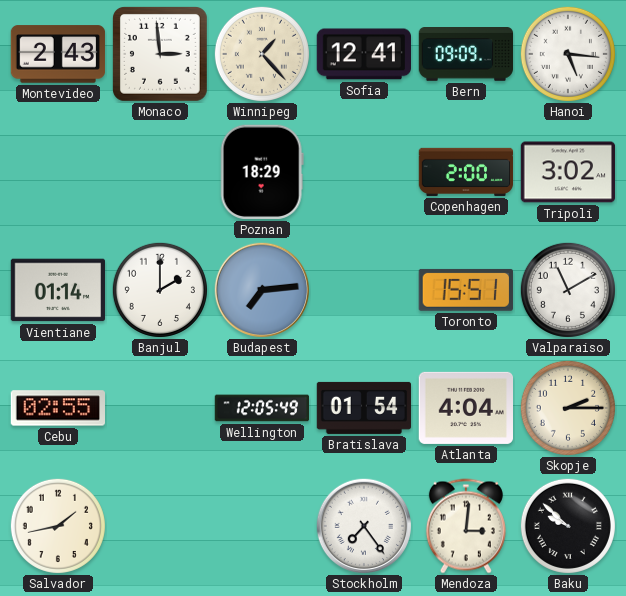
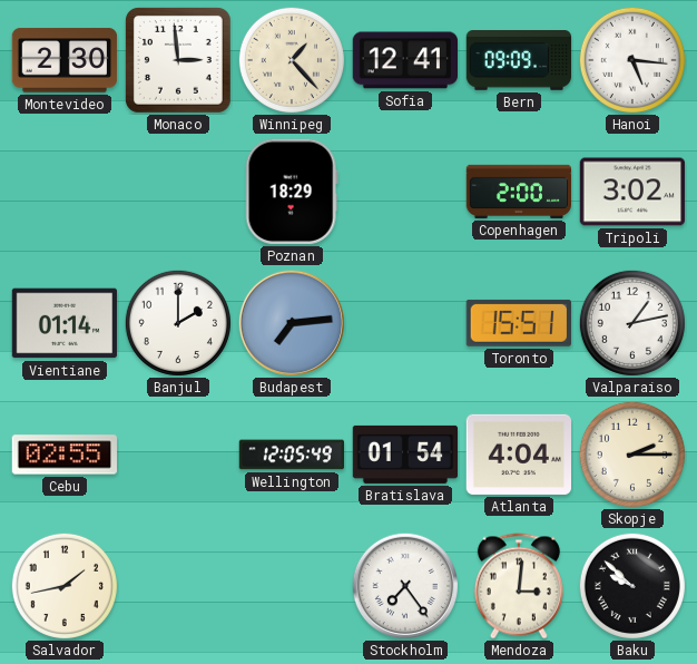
Montevideo: 2:43 -> 2:30 (65, 60)
Valparaiso: 11:10 -> 1:13 (632, 323)
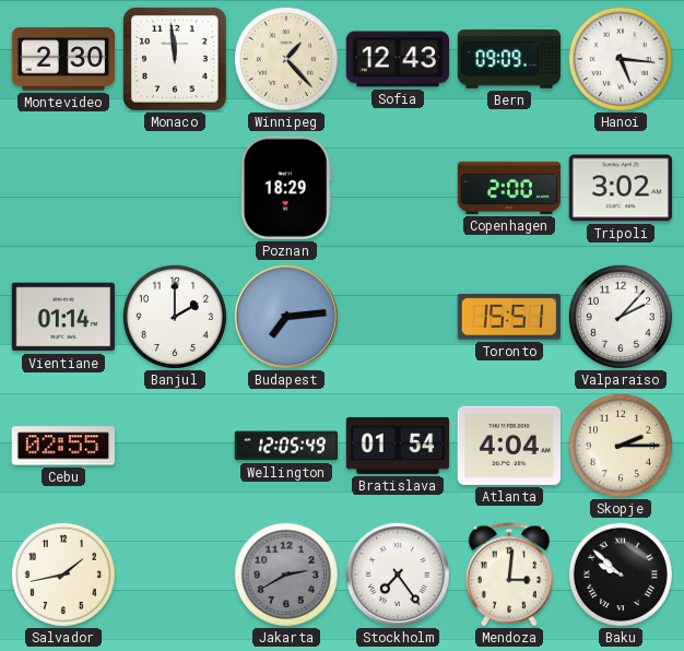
Monaco: 2:59 -> 11:59 (176, 60)
Sofia: 12:41 -> 12:43 (397, 59)
Valparaiso: 1:13 -> 2:07 (621, 317)
Jakarta: none -> 2:40 (286, 575)
